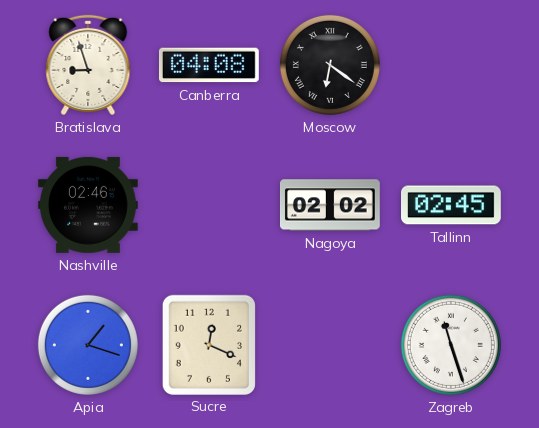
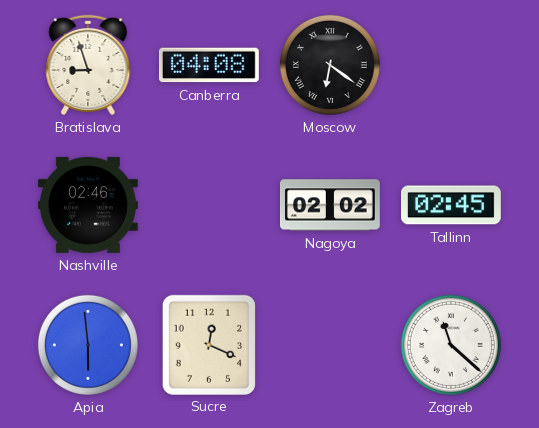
Apia: 1:18 -> 5:59 (88, 345)
Zagreb: 11:27 -> 11:22 (451, 345)
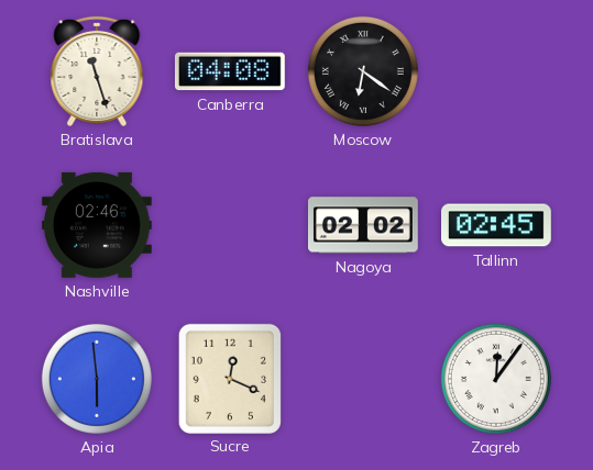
Bratislava: 8:57 -> 11:27 (97, 71)
Zagreb: 11:22 -> 12:06 (496, 379)
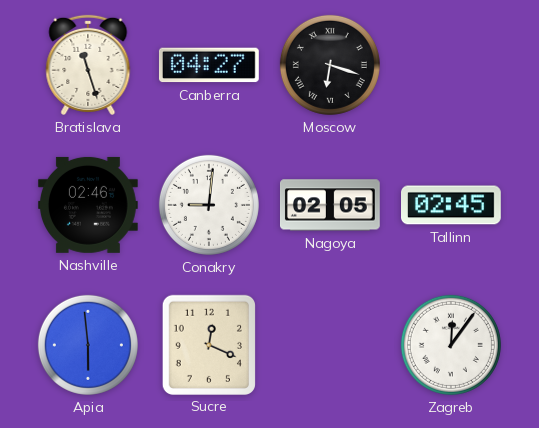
Canberra: 04:08 -> 04:27 (209, 65)
Moscow: 6:21 -> 6:18 (330, 65)
Conakry: none -> 9:01 (209, 205)
Nagoya: 02:02 -> 02:05 (331, 205)
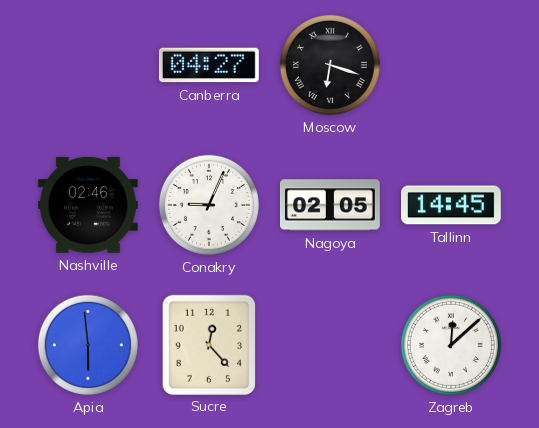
Bratislava: 11:27 -> none (88, 65)
Conakry: 9:01 -> 9:04 (209, 205)
Tallinn: 02:45 -> 14:45 (452, 205)
Sucre: 12:19 -> 12:23 (209, 344)
Zagreb: 12:06 -> 12:08 (451, 345)
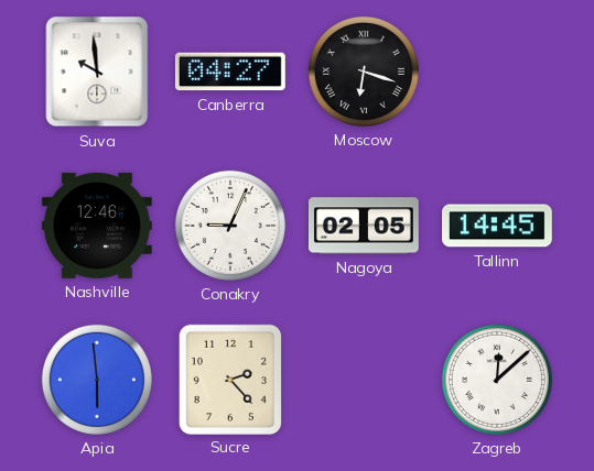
Suva: none -> 9:59 (97, 72)
Nashville: 02:46 -> 12:46 (97, 226)
Sucre: 12:23 -> 2:23 (230, 379)
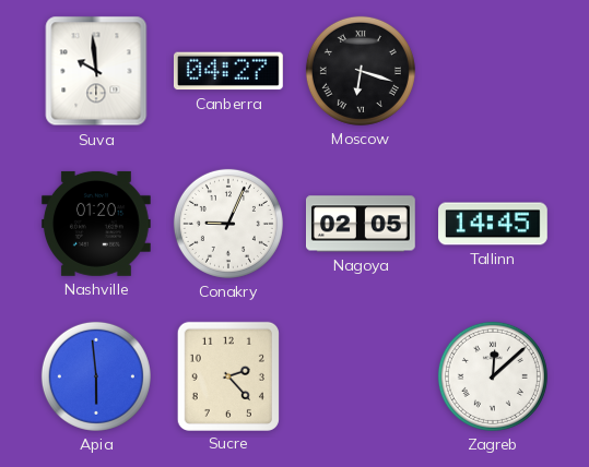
Nashville: 12:46 -> 01:20 (96, 224)
